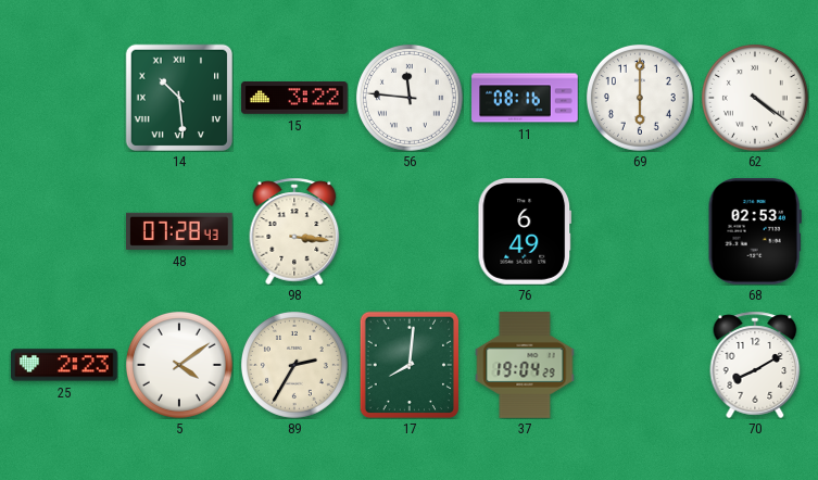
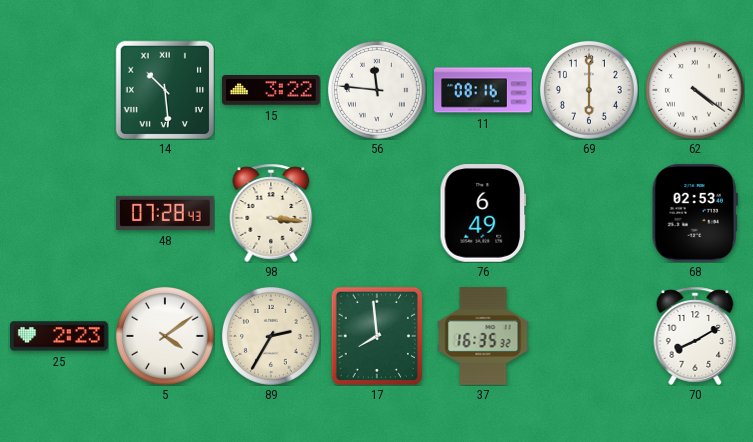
17: 8:01 -> 7:59 (376, 335)
37: 19:04 -> 16:35 (483, 336)
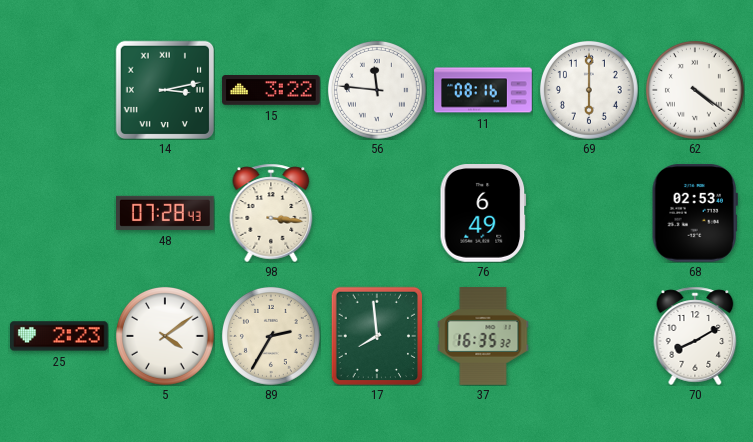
14: 10:29 -> 3:13 (164, 89)
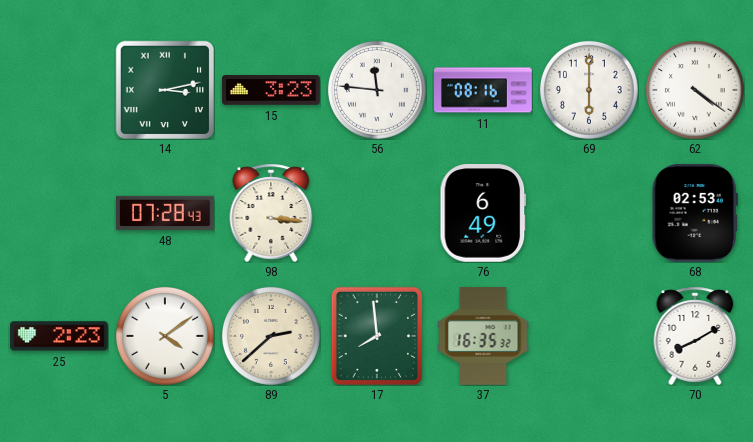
15: 3:22 -> 3:23 (271, 90)
89: 2:35 -> 2:38 (271, 336)
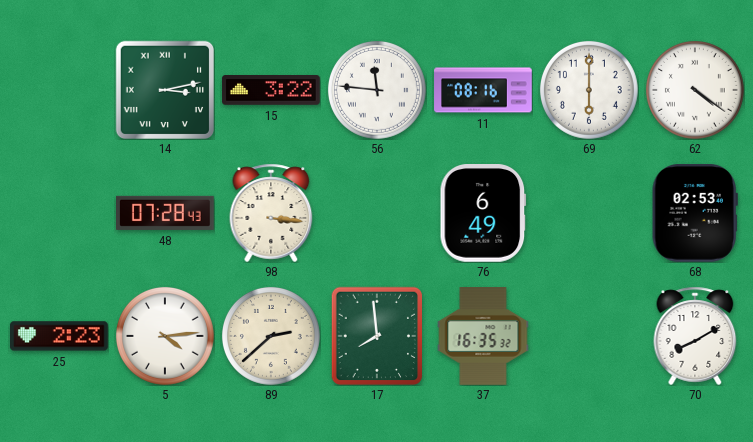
15: 3:23 -> 3:22 (271, 90)
5: 4:09 -> 4:14 (165, 336)
